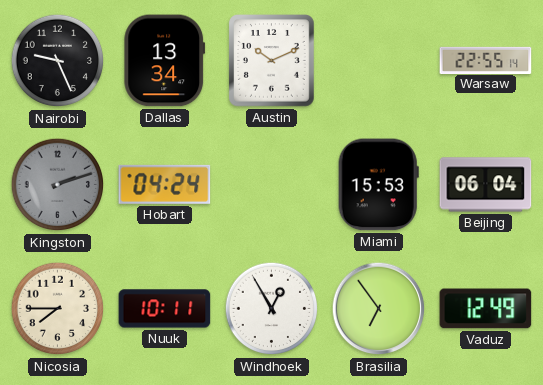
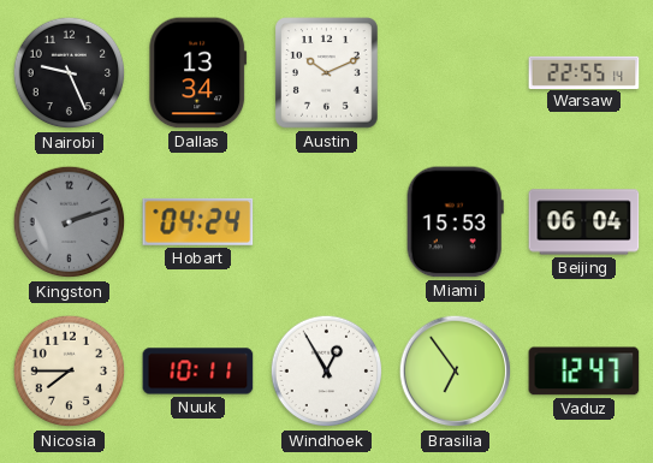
Vaduz: 12:49 -> 12:47 (584, 372)
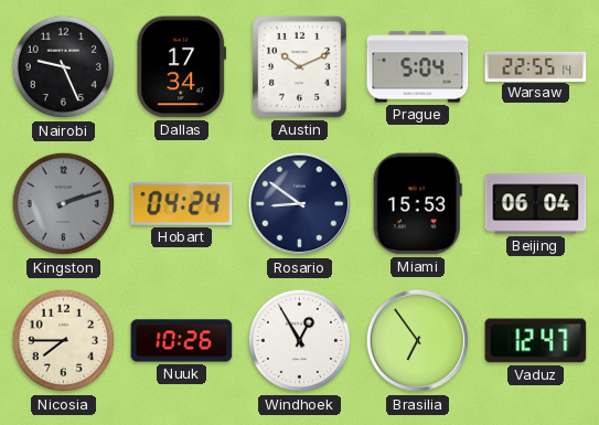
Dallas: 13:34 -> 17:34 (182, 67)
Prague: none -> 5:04 (418, 67)
Rosario: none -> 8:51 (300, 204)
Nuuk: 10:11 -> 10:26 (182, 341)
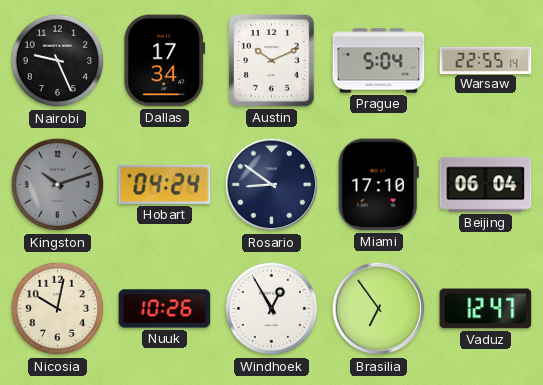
Kingston: 2:12 -> 10:12 (58, 185)
Miami: 15:53 -> 17:10 (378, 185)
Nicosia: 7:45 -> 10:02 (58, 309)
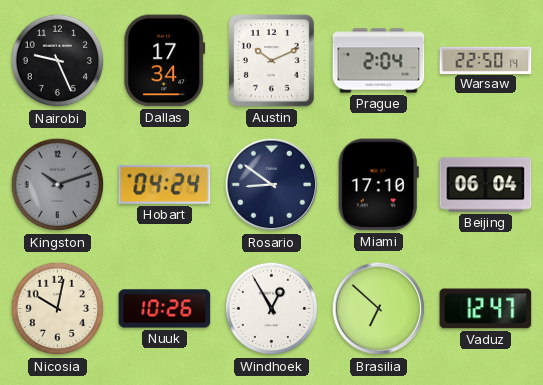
Prague: 5:04 -> 2:04 (379, 61)
Warsaw: 22:55 -> 22:50 (486, 60)
Brasilia: 6:54 -> 6:52 (379, 309)
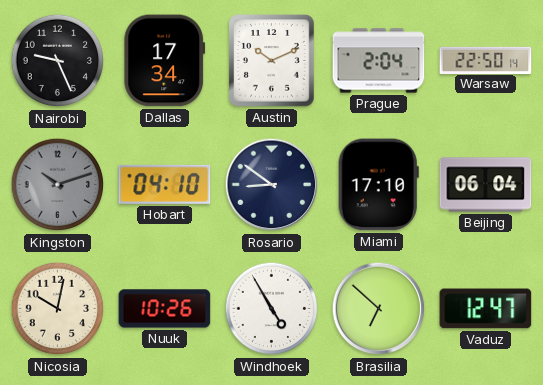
Hobart: 04:24 -> 04:10 (165, 184)
Windhoek: 12:55 -> 4:55 (272, 309)
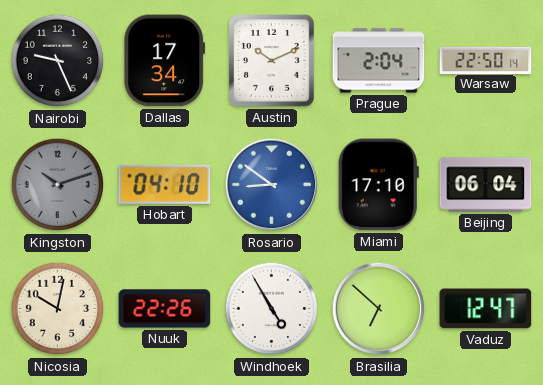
Rosario dial: navy -> blue (272, 185)
Nuuk: 10:26 -> 22:26 (165, 309)
